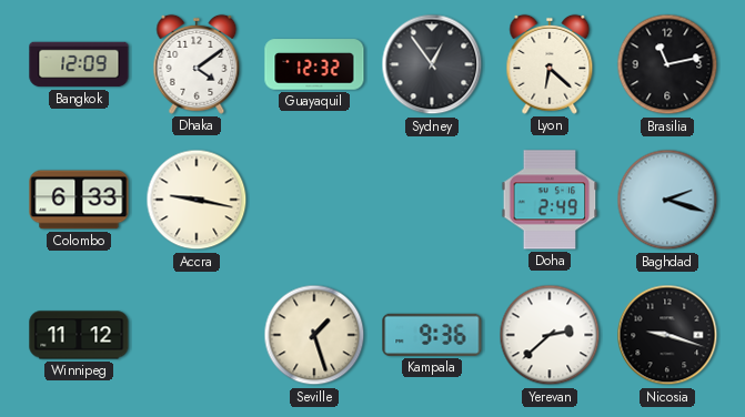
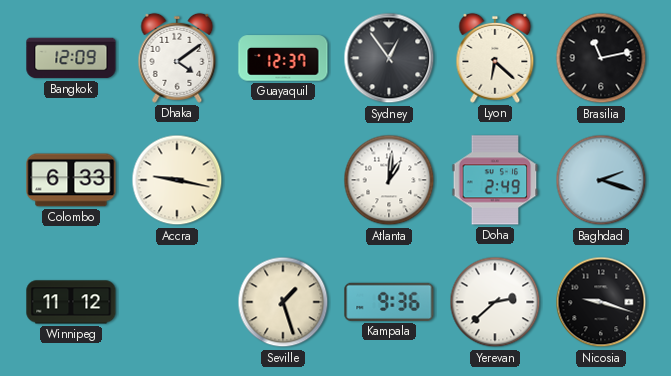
Guayaquil: 12:32 -> 12:37 (283, 58)
Atlanta: none -> 1:01 (389, 180)
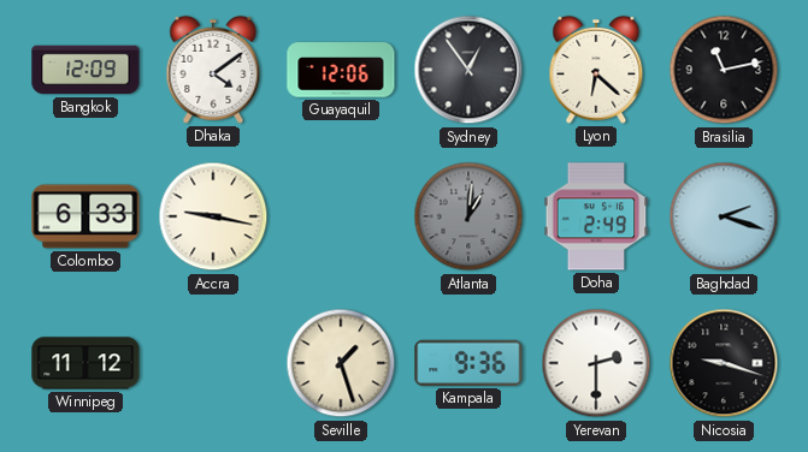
Guayaquil: 12:37 -> 12:06 (341, 70)
Atlanta dial: white -> grey (468, 216)
Yerevan: 2:38 -> 2:30 (596, 363)
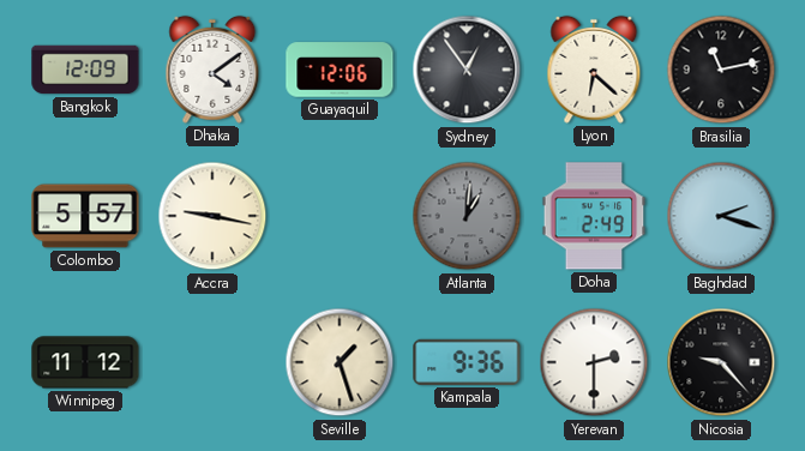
Colombo: 6:33 -> 5:57 (85, 216)
Nicosia: 9:18 -> 9:23 (721, 362)
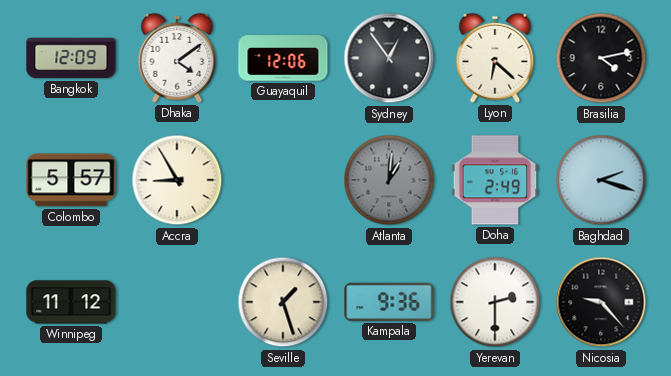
Brasilia: 11:13 -> 4:13 (601, 58)
Accra: 9:17 -> 8:55 (177, 180)
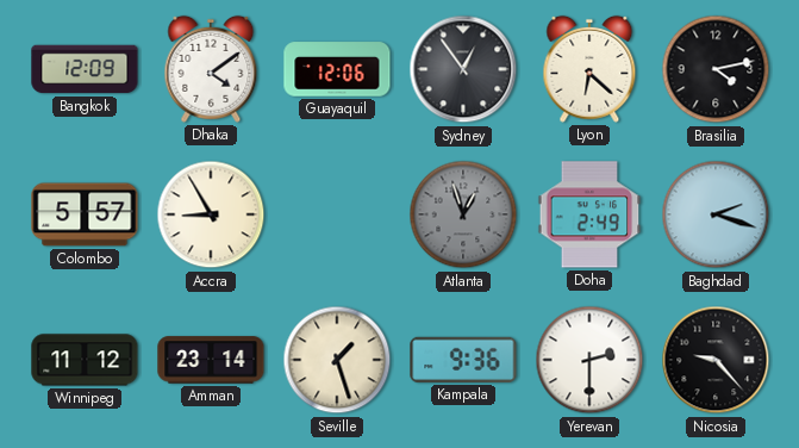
Atlanta: 1:01 -> 12:57 (463, 214)
Amman: none -> 23:14 (211, 360)
